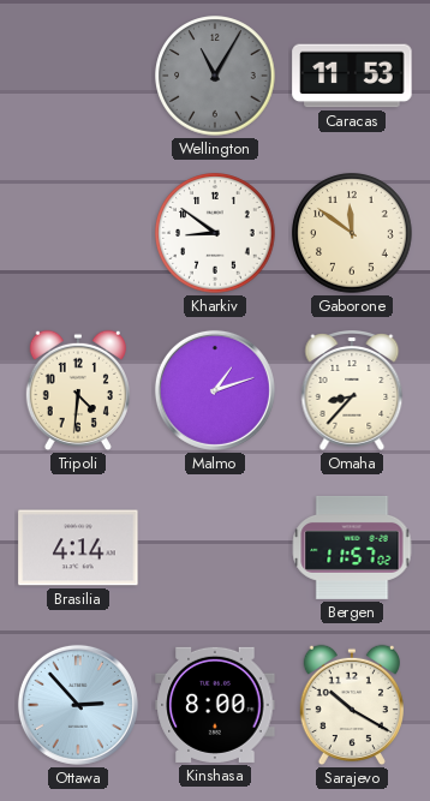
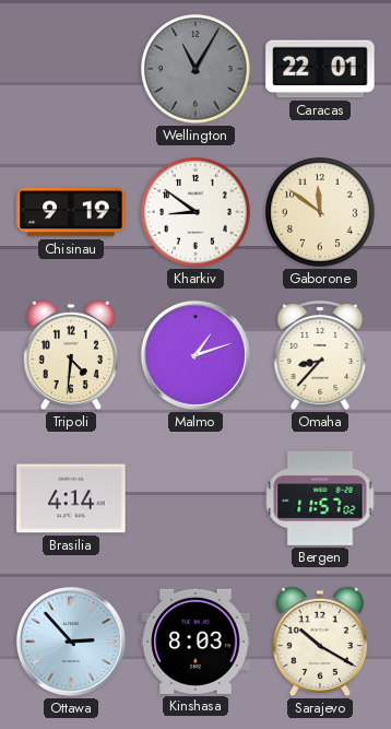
Caracas: 11:53 -> 22:01 (320, 69)
Chisinau: none -> 9:19 (71, 212)
Kinshasa: 8:00 -> 8:03 (195, 642)
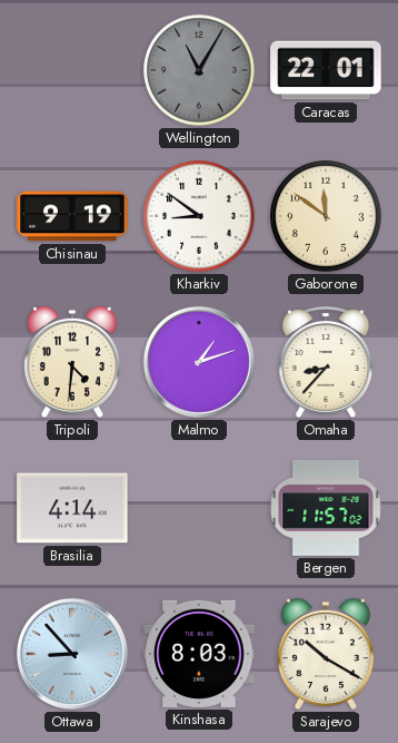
Ottawa: 2:53 -> 8:53 (72, 654)
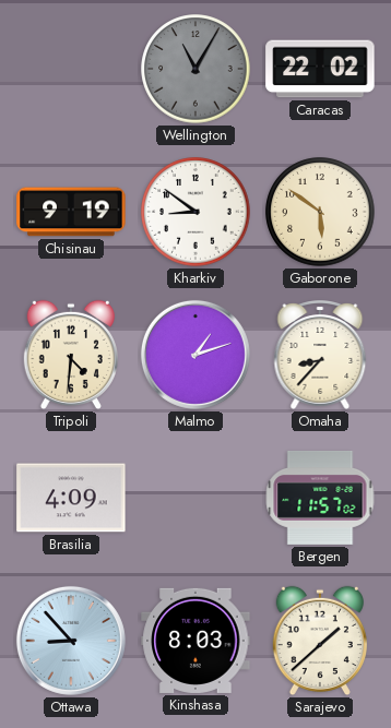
Caracas: 22:01 -> 22:02 (320, 69)
Gaborone: 11:51 -> 5:51 (320, 212)
Brasilia: 4:14 -> 4:09 (71, 498)
Sarajevo: 10:20 -> 1:38 (320, 641)
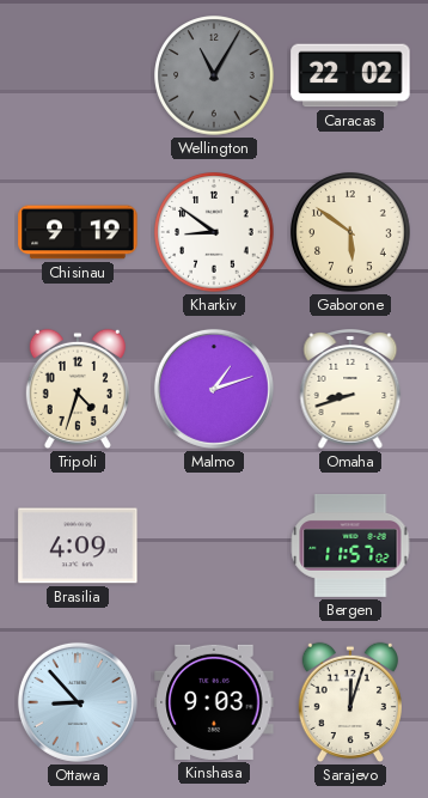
Tripoli: 4:31 -> 4:33 (78, 389)
Omaha: 8:37 -> 8:42 (350, 390)
Kinshasa: 8:03 -> 9:03 (214, 702)
Sarajevo: 1:38 -> 12:03 (350, 702)
